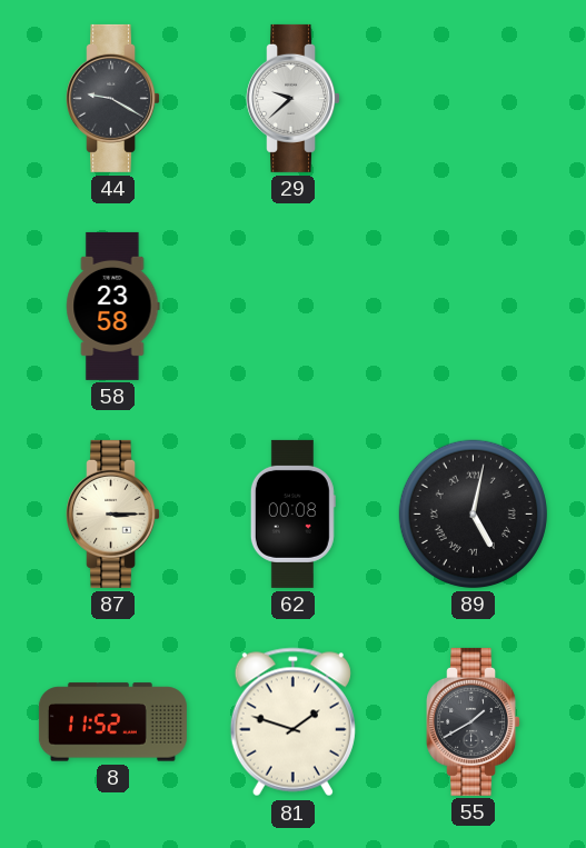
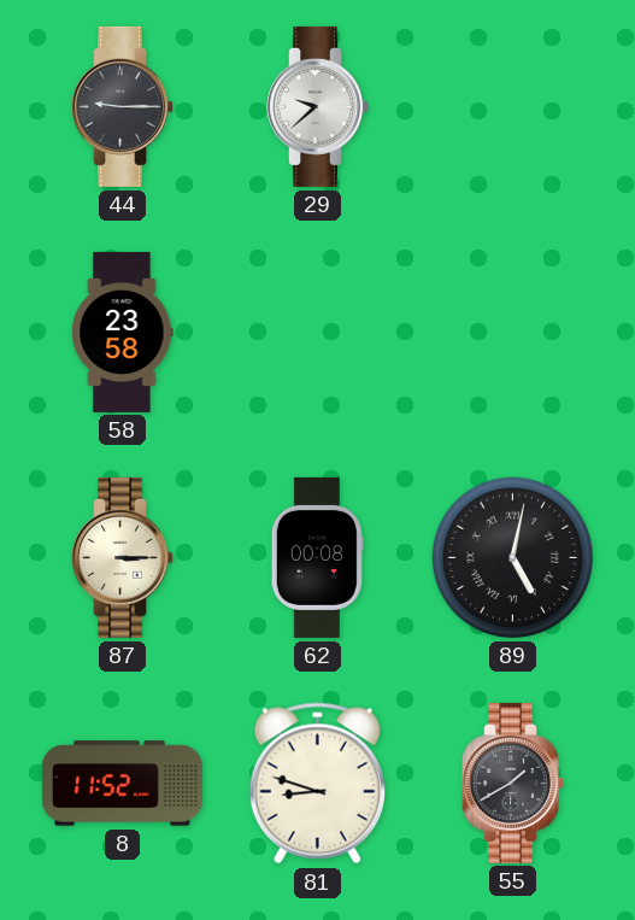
44: 9:20 -> 9:15 (123, 106)
81: 1:48 -> 8:48 (317, 784)
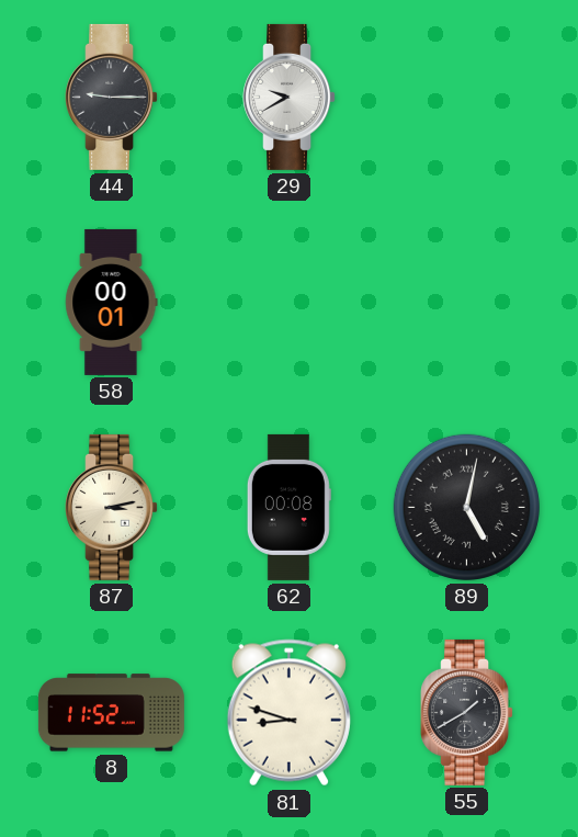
29: 9:38 -> 9:40 (290, 97)
58: 23:58 -> 00:01 (112, 302)
87: 3:15 -> 3:13 (112, 507)
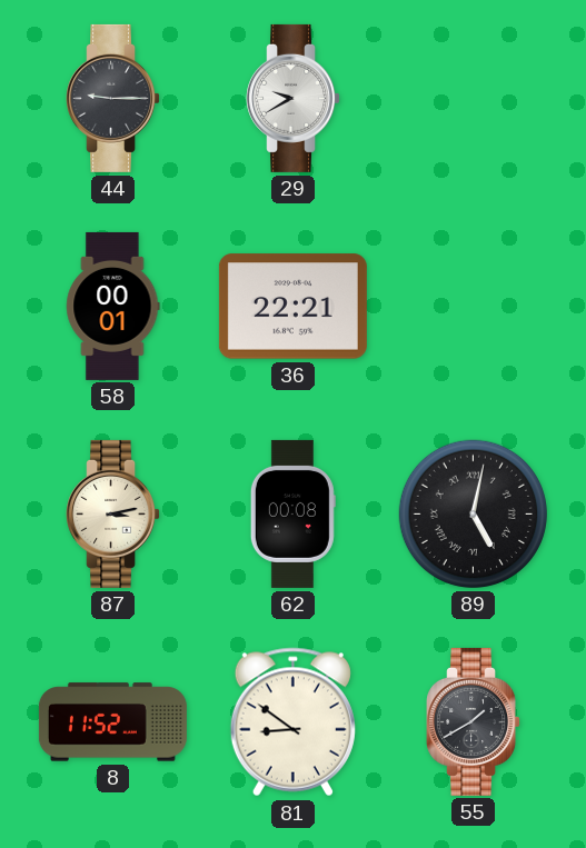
36: none -> 22:21 (292, 307)
81: 8:48 -> 8:51 (292, 722)
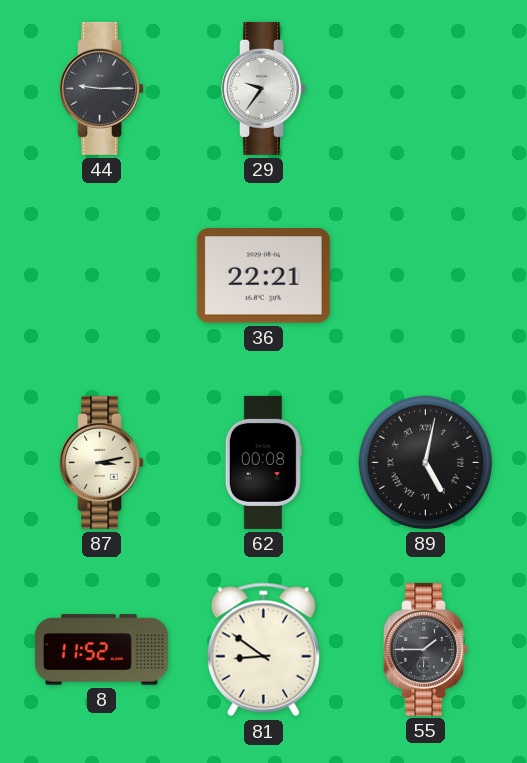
29: 9:40 -> 9:36 (264, 88)
58: 00:01 -> none (113, 306)
55: 1:40 -> 1:45 (426, 649)
